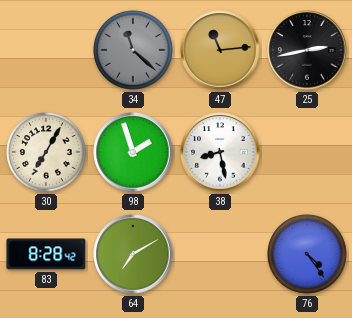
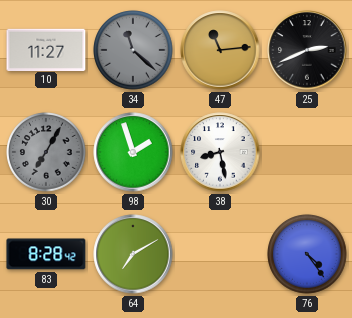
10: none -> 11:27 (46, 49)
25: 2:43 -> 2:41 (307, 50)
30 dial: cream -> grey (46, 152)
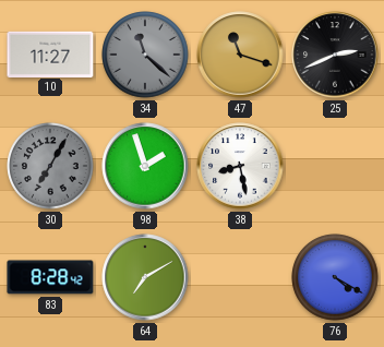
47: 11:14 -> 11:18 (240, 55)
76: 4:24 -> 4:20 (335, 277)
